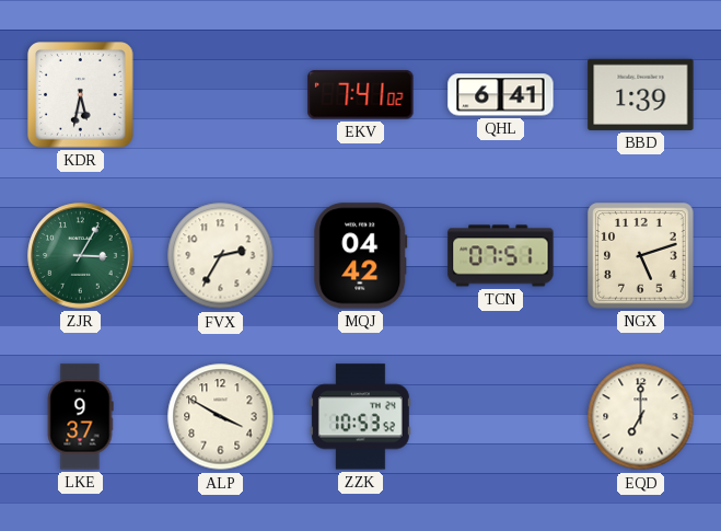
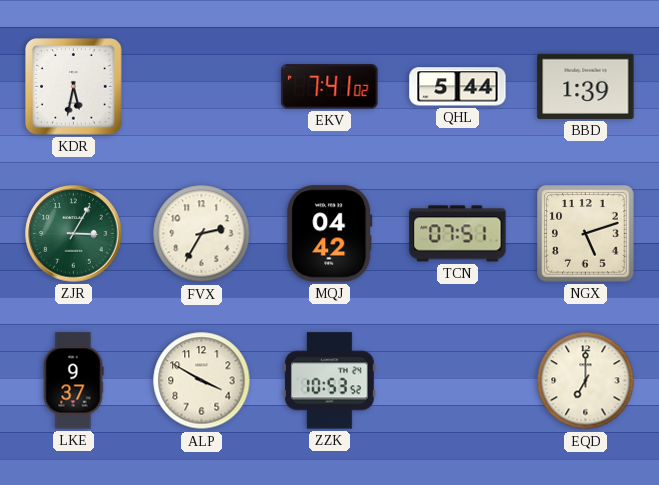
QHL: 6:41 -> 5:44 (458, 87)
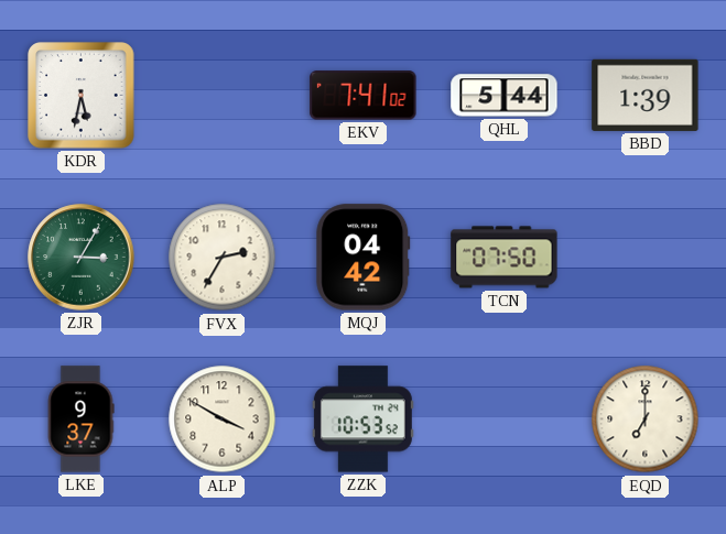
TCN: 07:51 -> 07:50 (505, 258)
NGX: 5:12 -> none (586, 234)
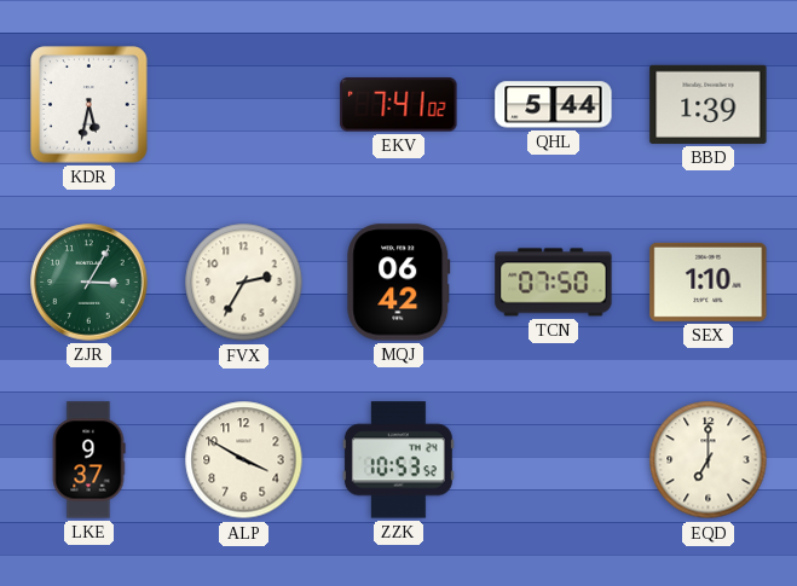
MQJ: 04:42 -> 06:42 (399, 283)
SEX: none -> 1:10 (709, 282)
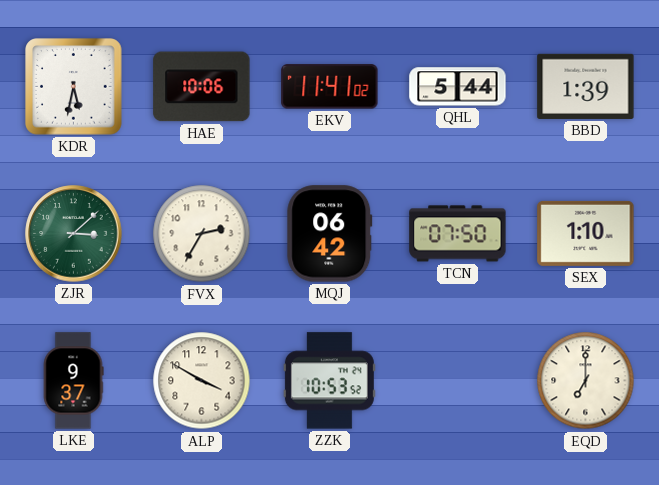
HAE: none -> 10:06 (202, 87)
EKV: 7:41 -> 11:41 (330, 87)
ZJR: 3:05 -> 3:08 (74, 234)
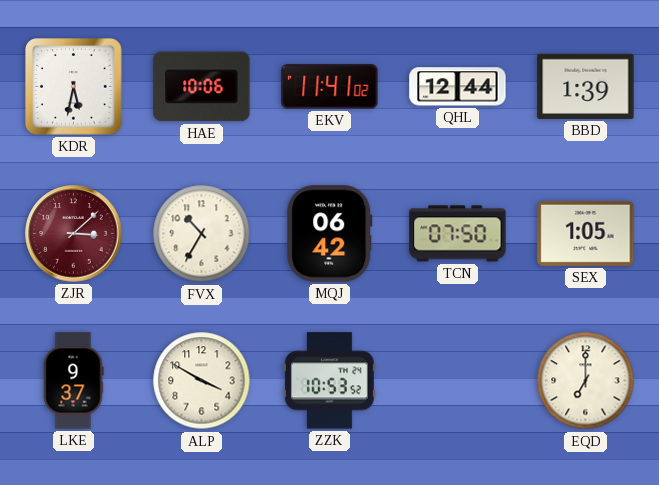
QHL: 5:44 -> 12:44 (458, 87)
ZJR dial: green -> burgundy (74, 234)
FVX: 2:35 -> 10:35 (202, 234)
SEX: 1:10 -> 1:05 (586, 233)
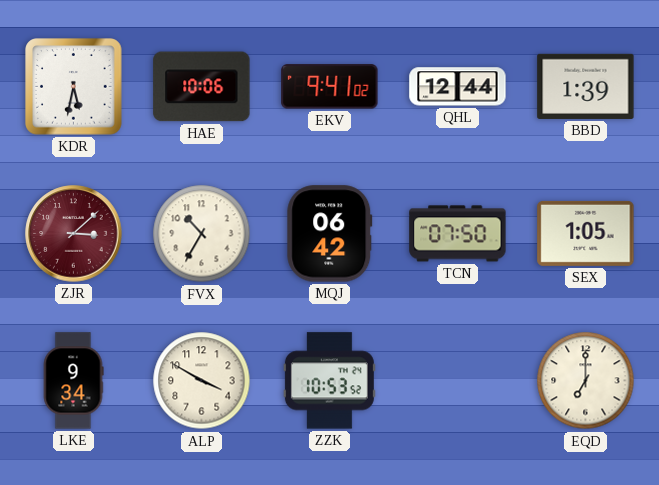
EKV: 11:41 -> 9:41 (330, 87)
LKE: 9:37 -> 9:34 (73, 381)
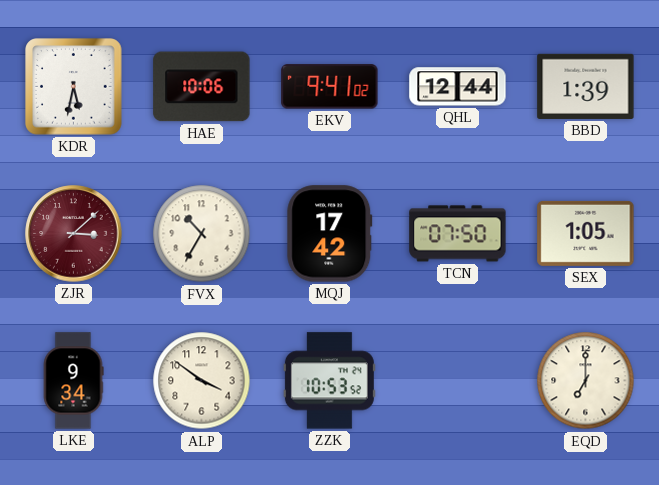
MQJ: 06:42 -> 17:42 (330, 234)
ALP: 3:50 -> 3:51 (202, 381)
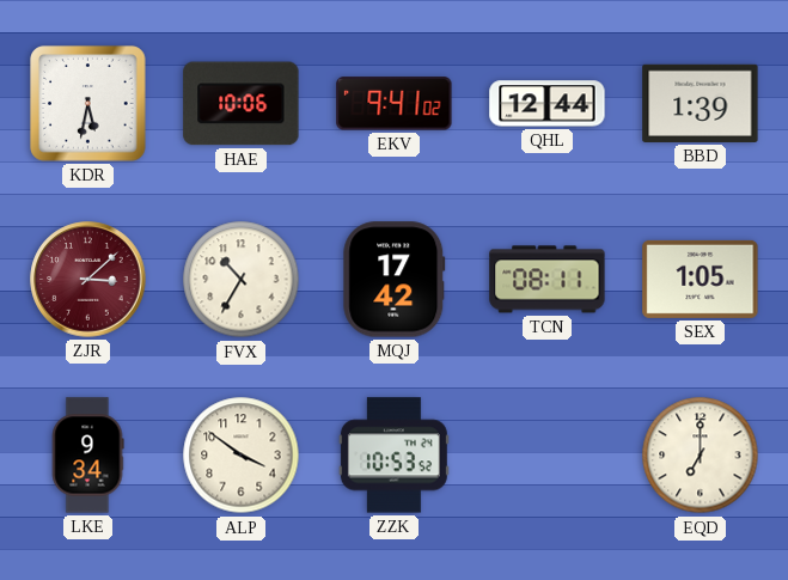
TCN: 07:50 -> 08:11 (548, 280)
